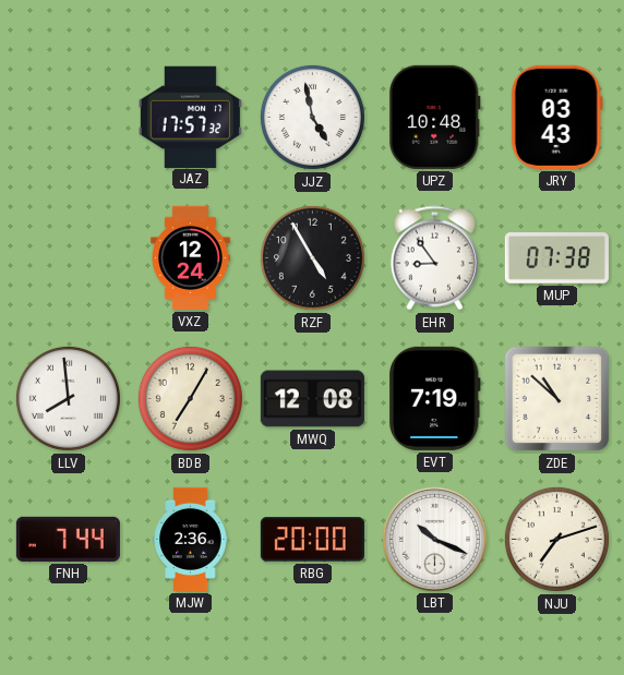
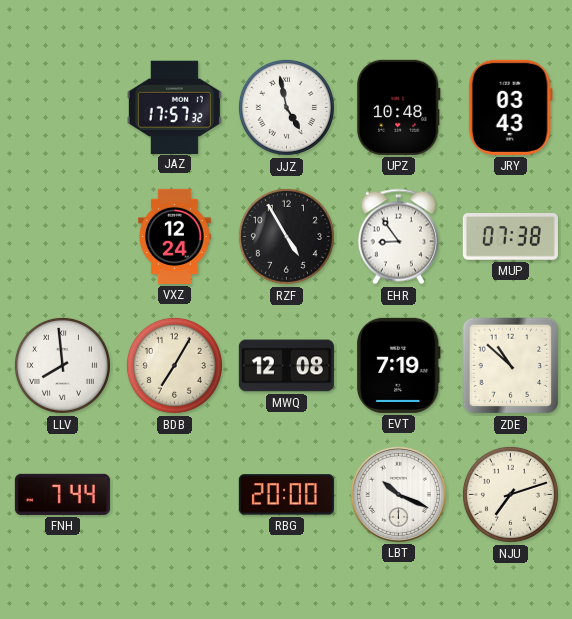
MJW: 2:36 -> none (191, 539)
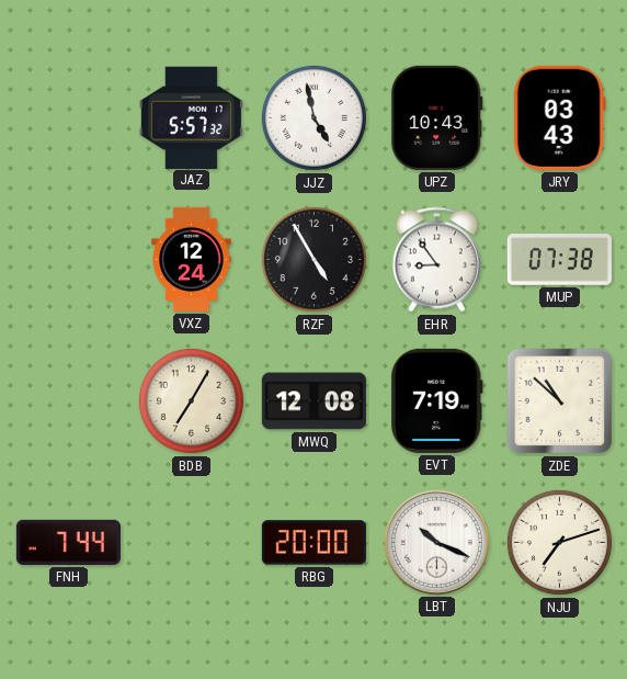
JAZ: 17:57 -> 5:57 (191, 117)
UPZ: 10:48 -> 10:43 (436, 117)
LLV: 7:59 -> none (62, 365)
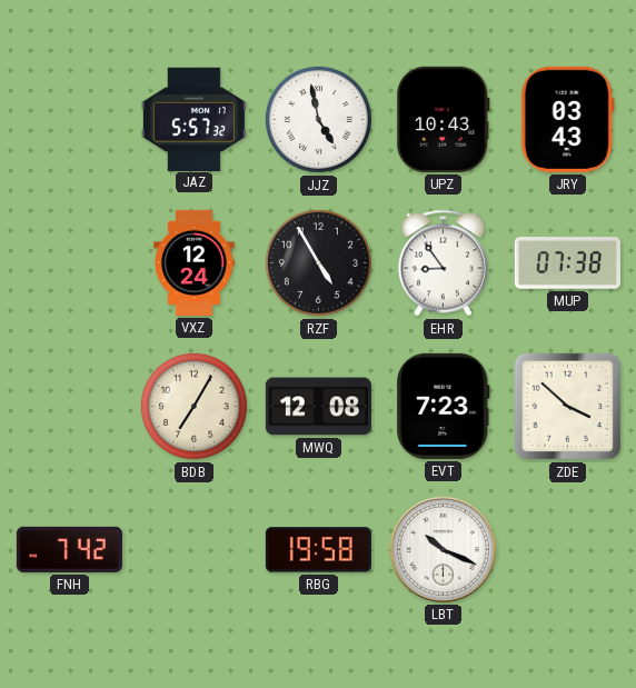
EVT: 7:19 -> 7:23 (444, 406)
ZDE: 10:52 -> 3:52 (568, 407)
FNH: 7:44 -> 7:42 (69, 549)
RBG: 20:00 -> 19:58 (318, 550)
NJU: 7:12 -> none (559, 542)
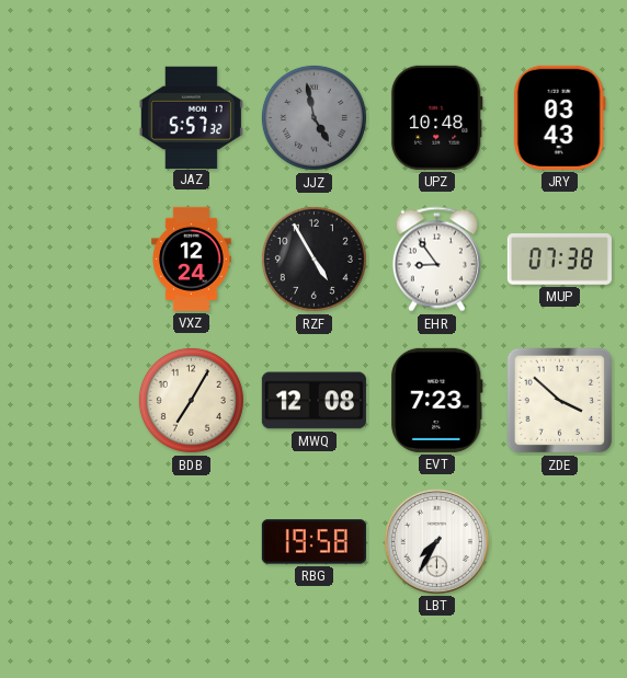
JJZ dial: white -> grey (314, 117)
UPZ: 10:43 -> 10:48 (436, 117)
FNH: 7:42 -> none (69, 549)
LBT: 10:19 -> 7:35 (436, 541)
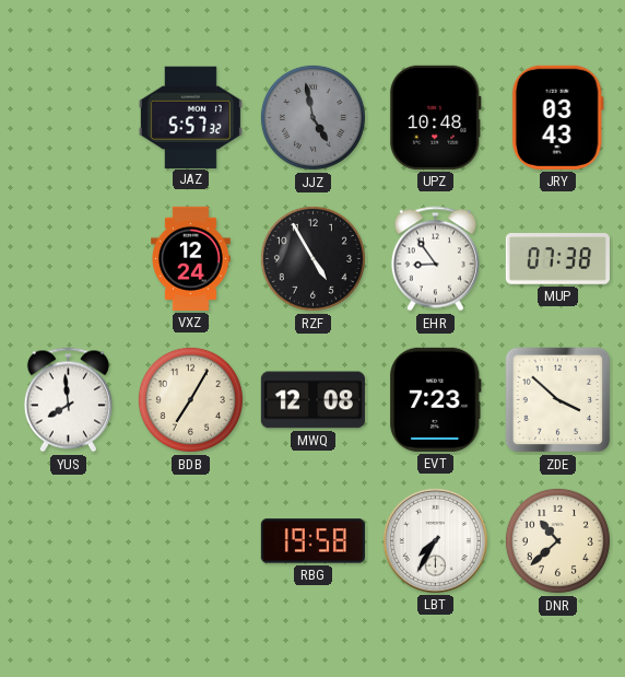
YUS: none -> 7:59 (68, 400)
DNR: none -> 10:38 (557, 540)
